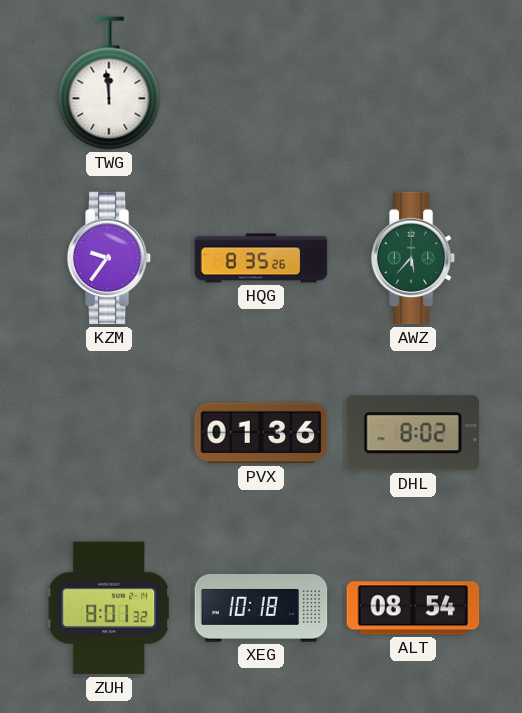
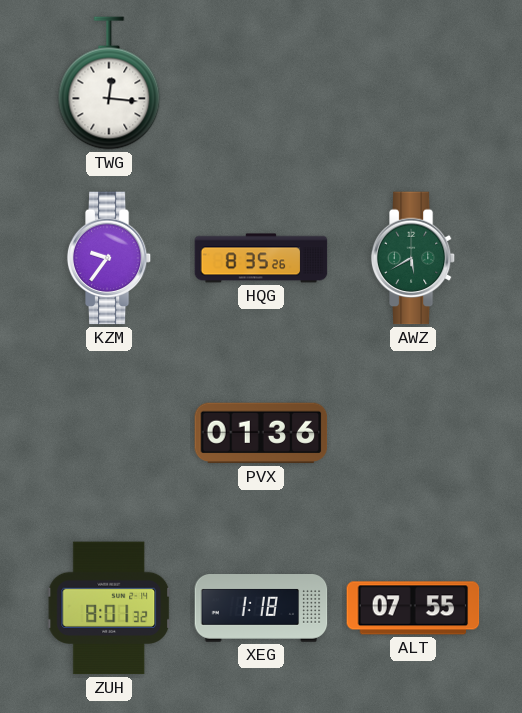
TWG: 11:59 -> 12:16 (109, 83)
AWZ: 5:37 -> 5:40 (413, 258)
DHL: 8:02 -> none (413, 433)
XEG: 10:18 -> 1:18 (261, 609)
ALT: 08:54 -> 07:55 (413, 608)
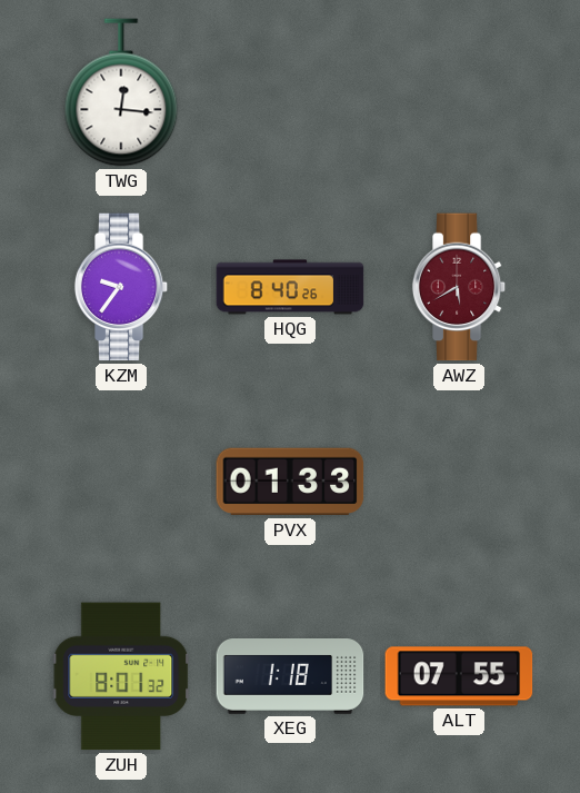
HQG: 8:35 -> 8:40 (290, 287)
AWZ dial: green -> burgundy (459, 287)
PVX: 01:36 -> 01:33 (290, 482)
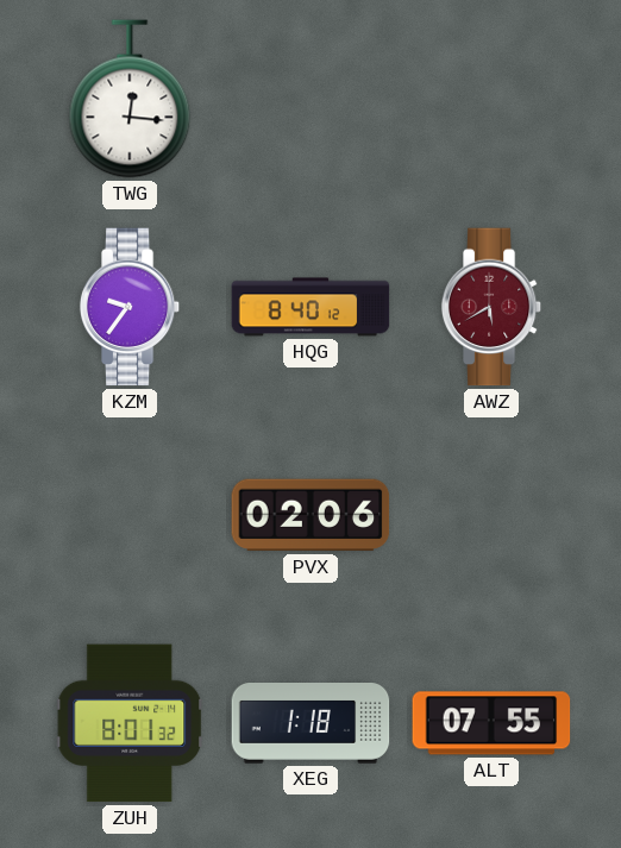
HQG: 8:40:26 -> 8:40:12 (310, 307)
PVX: 01:33 -> 02:06 (310, 515)
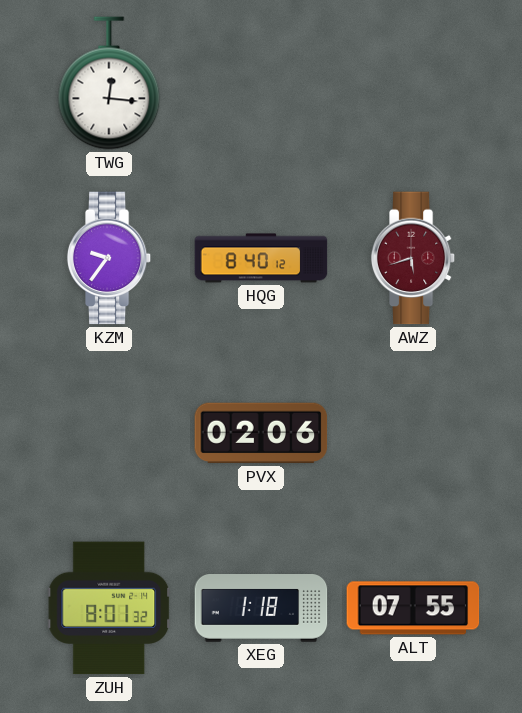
AWZ: 5:40 -> 5:42 (413, 258)
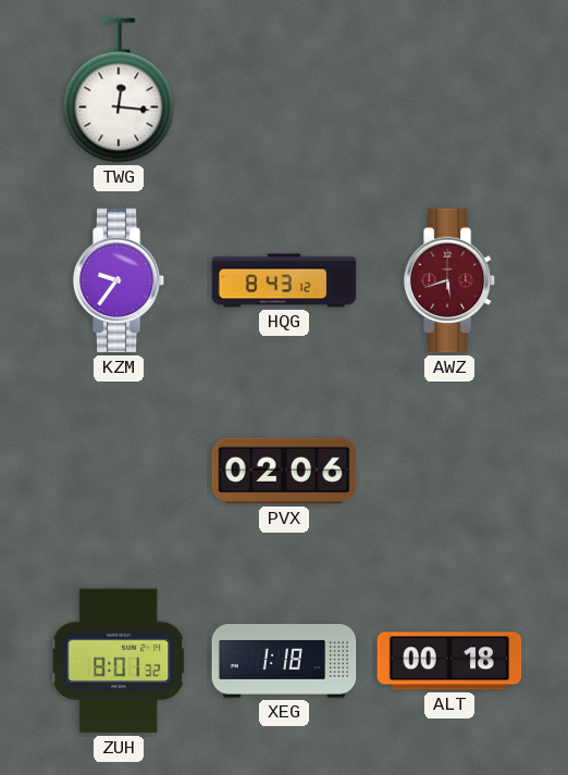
HQG: 8:40 -> 8:43 (284, 280)
ALT: 07:55 -> 00:18 (449, 661)
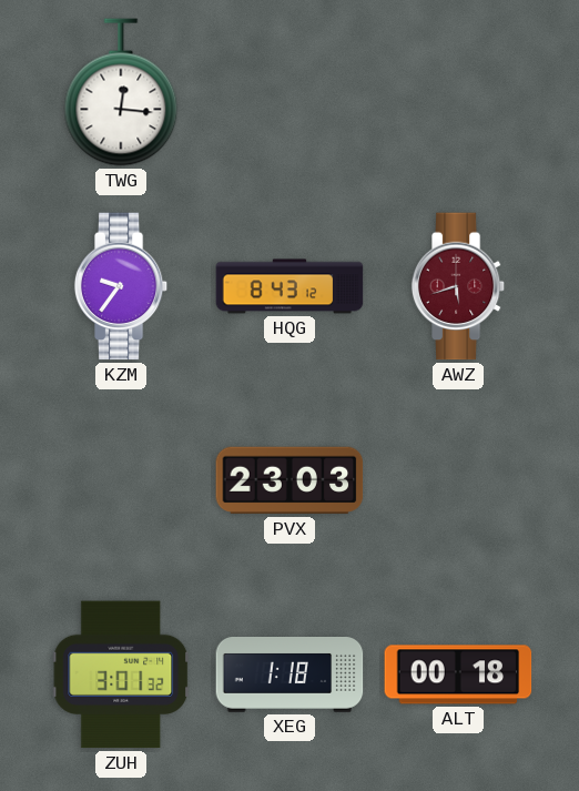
PVX: 02:06 -> 23:03 (289, 480)
ZUH: 8:01 -> 3:01 (121, 675)
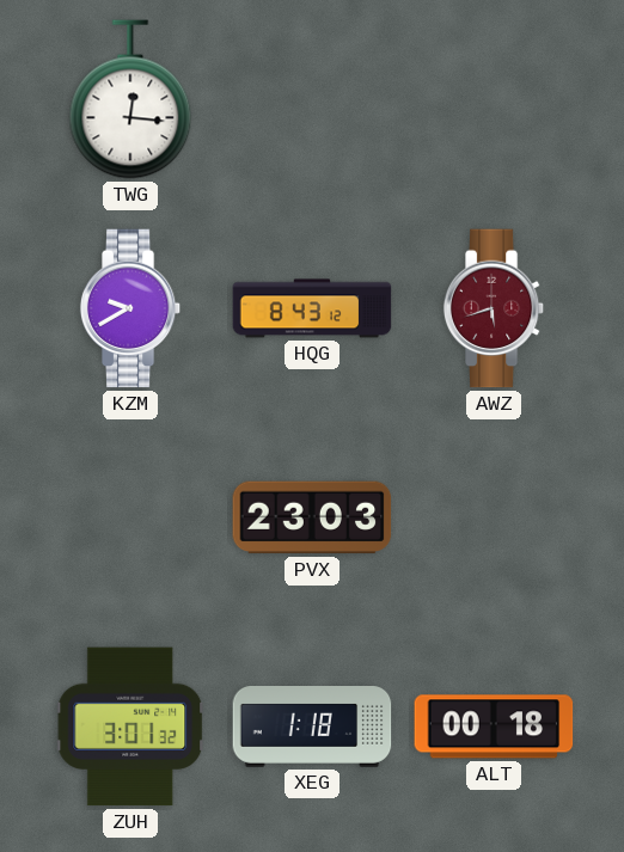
KZM: 9:36 -> 9:40 (130, 308)
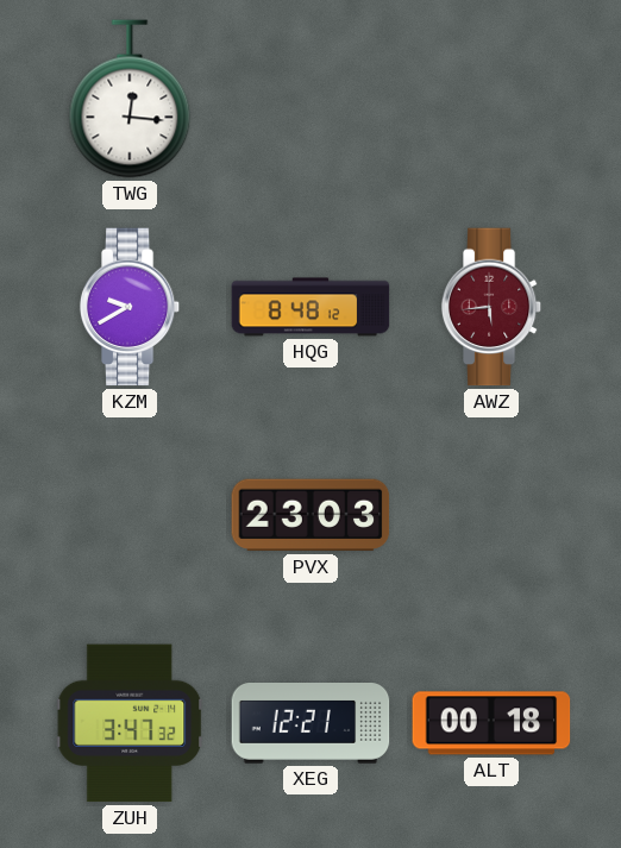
HQG: 8:43 -> 8:48 (310, 307)
AWZ: 5:42 -> 5:44 (491, 307)
ZUH: 3:01 -> 3:47 (130, 723)
XEG: 1:18 -> 12:21 (310, 724)
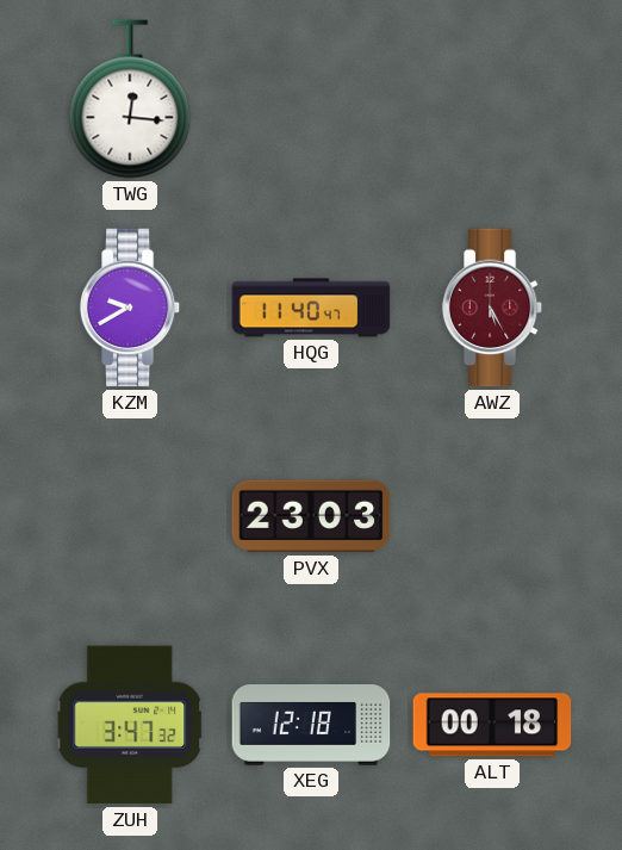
HQG: 8:48 -> 11:40 (311, 308)
AWZ: 5:44 -> 5:25 (492, 308)
XEG: 12:21 -> 12:18 (311, 726)
